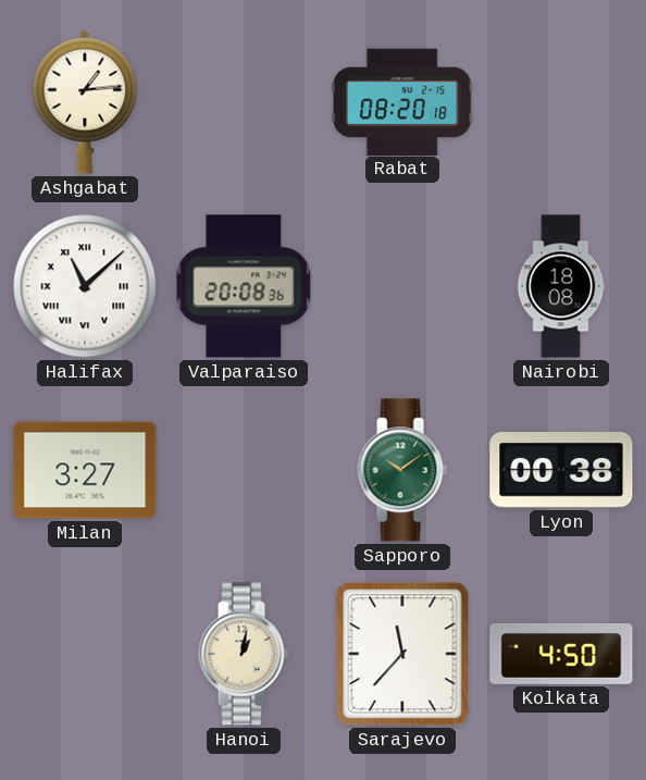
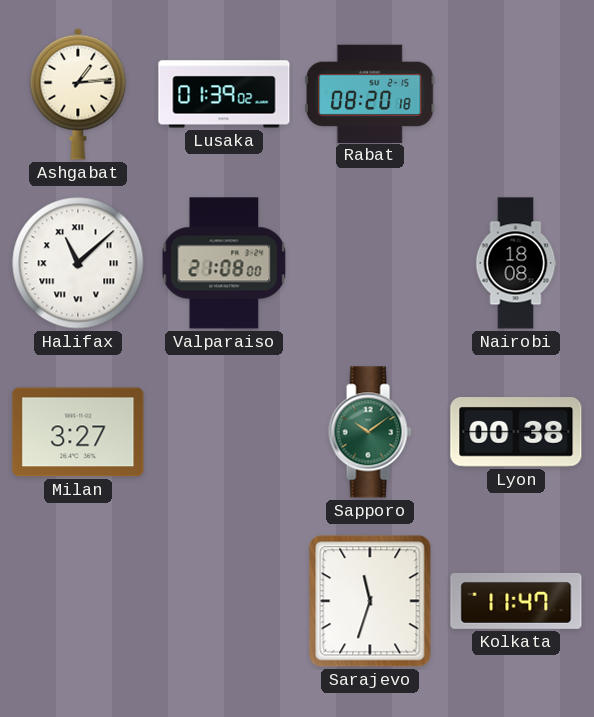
Lusaka: none -> 01:39 (224, 94)
Valparaiso: 20:08 -> 21:08 (224, 263)
Hanoi: 1:02 -> none (244, 654)
Sarajevo: 11:37 -> 11:33 (370, 601)
Kolkata: 4:50 -> 11:47 (516, 602)
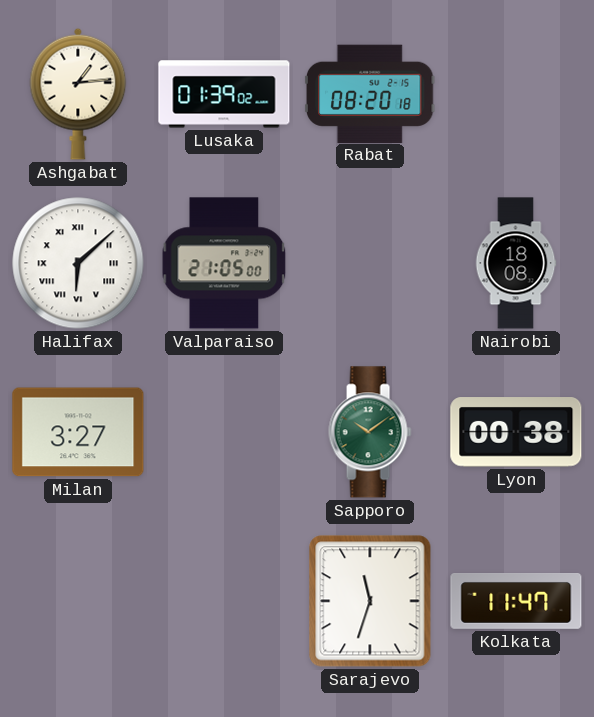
Halifax: 11:08 -> 6:08 (78, 263)
Valparaiso: 21:08 -> 21:05 (224, 263)
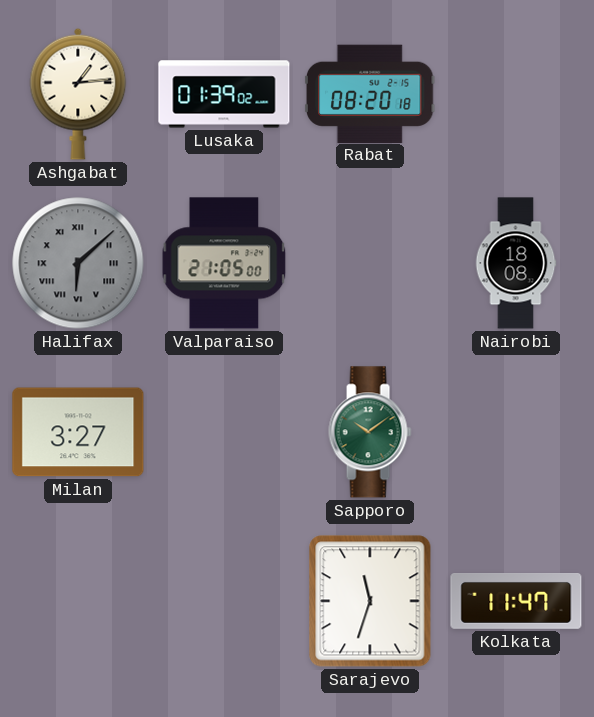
Halifax dial: white -> grey (78, 263)
Lyon: 00:38 -> none (516, 432)
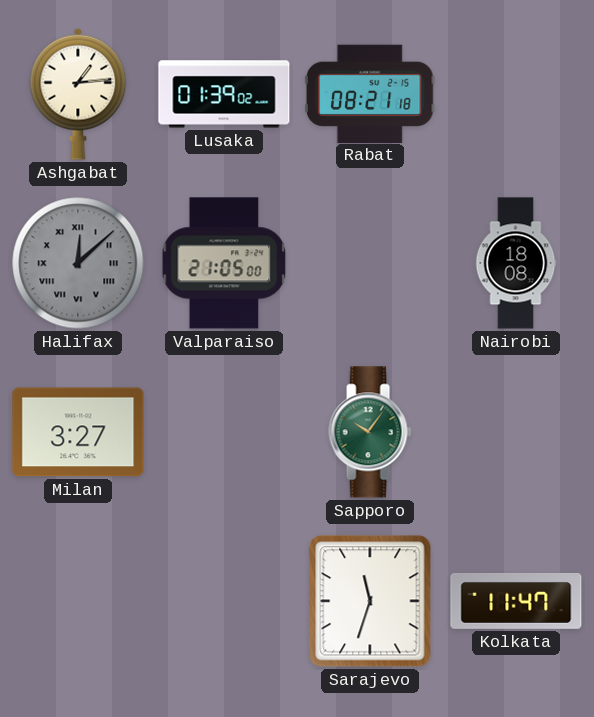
Rabat: 08:20 -> 08:21 (370, 93)
Halifax: 6:08 -> 12:08 (78, 263)
Sapporo: 10:09 -> 10:06 (370, 432)
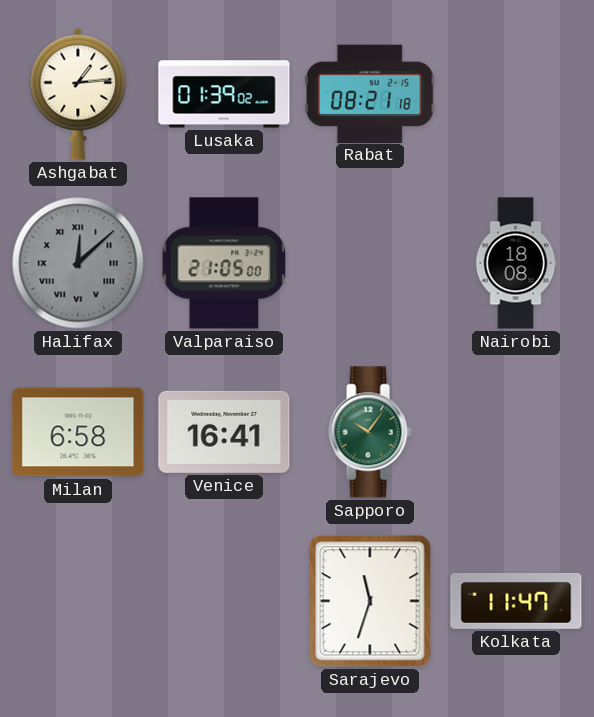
Milan: 3:27 -> 6:58 (78, 432)
Venice: none -> 16:41 (224, 432)
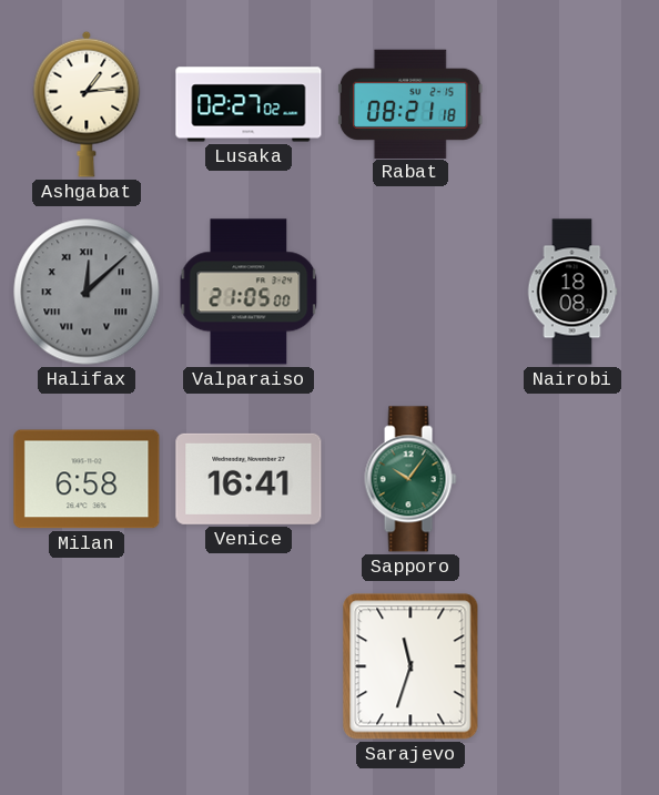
Lusaka: 01:39 -> 02:27 (249, 104)
Kolkata: 11:47 -> none (516, 602)
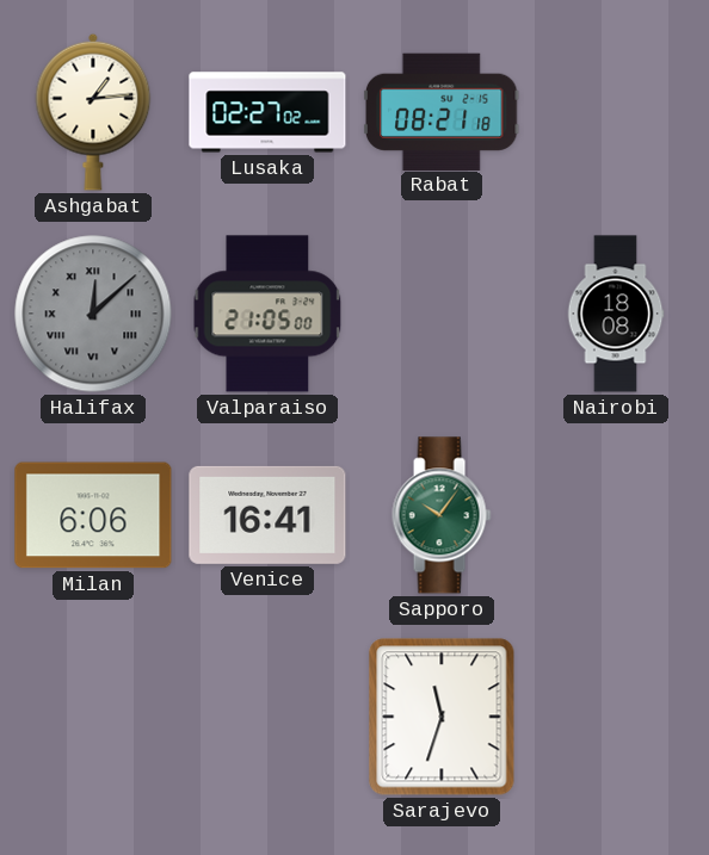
Milan: 6:58 -> 6:06 (93, 515)
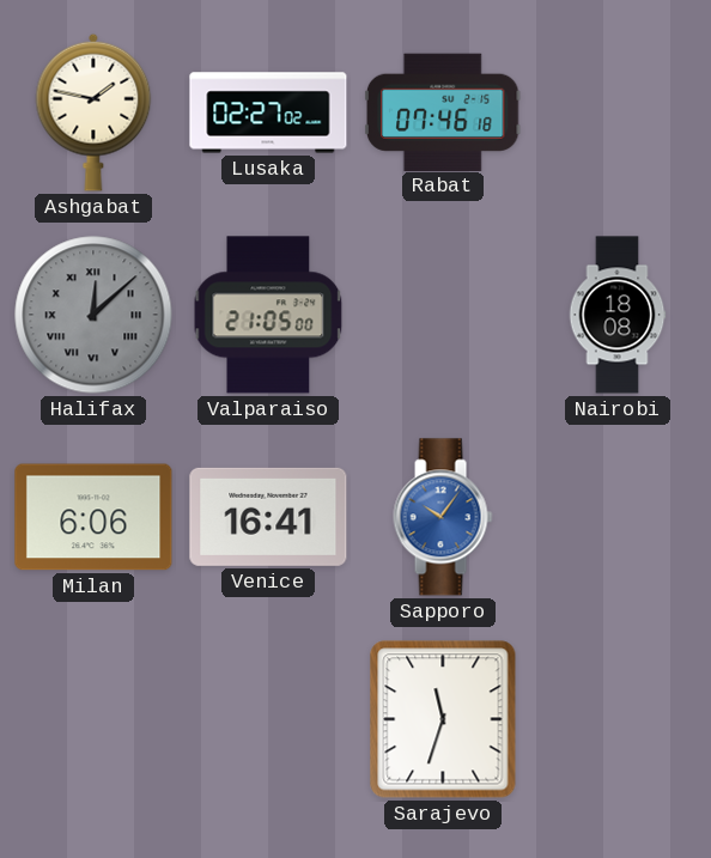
Ashgabat: 1:14 -> 1:47 (93, 112)
Rabat: 08:21 -> 07:46 (443, 111)
Sapporo dial: green -> blue (443, 517)
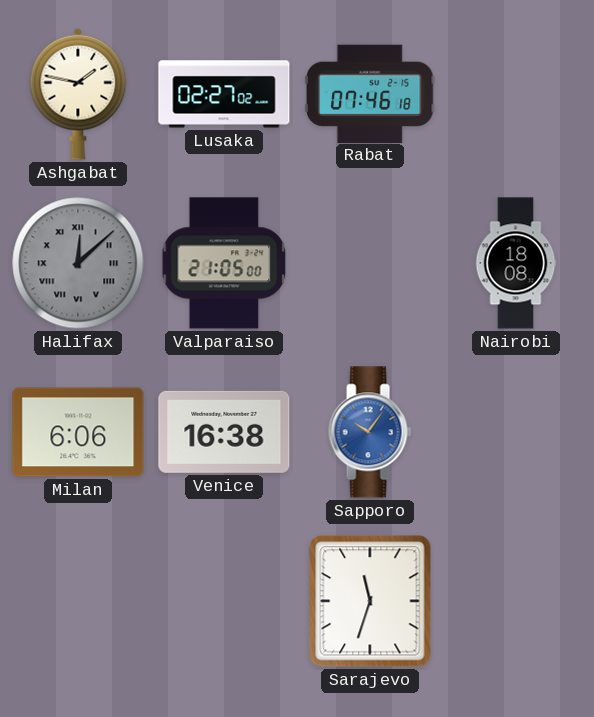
Venice: 16:41 -> 16:38 (224, 432)
